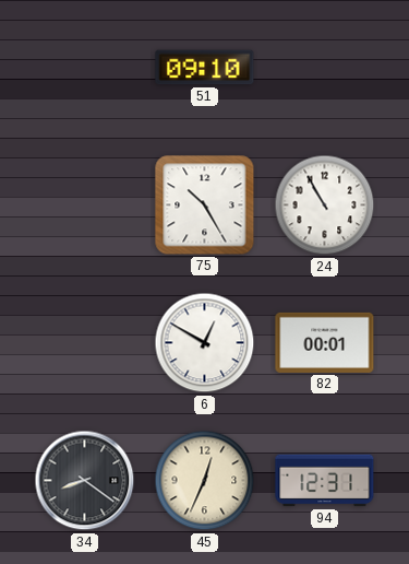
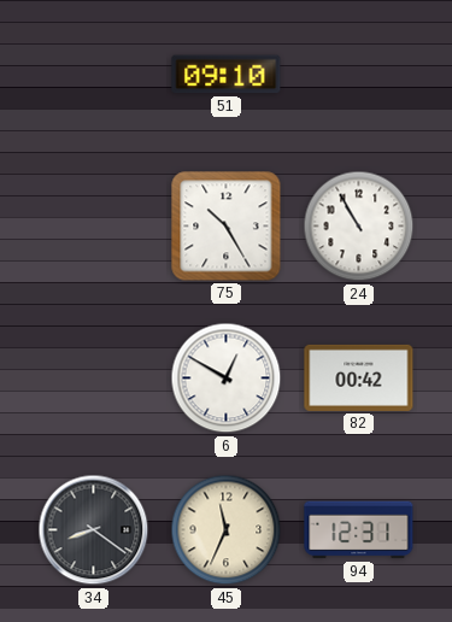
82: 00:01 -> 00:42 (359, 377)
45: 12:34 -> 11:34 (227, 530)
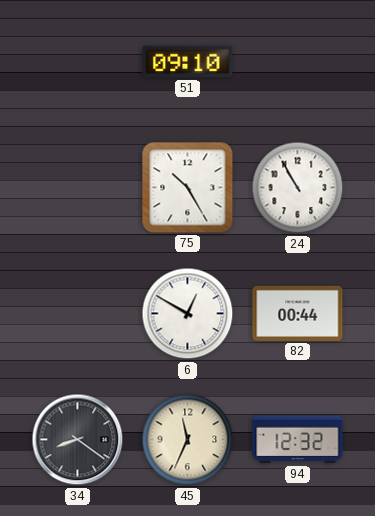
82: 00:42 -> 00:44 (298, 313)
94: 12:31 -> 12:32 (298, 440)
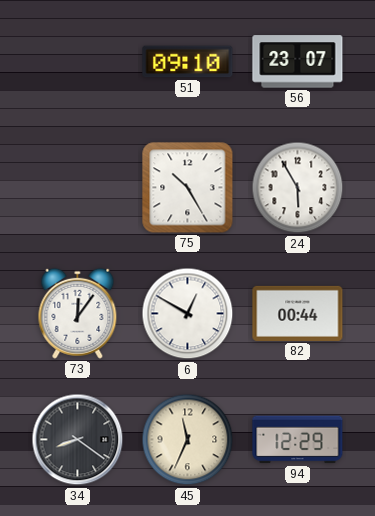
56: none -> 23:07 (298, 62)
24: 10:55 -> 5:55 (298, 188)
73: none -> 12:06 (78, 313)
94: 12:32 -> 12:29 (298, 440)
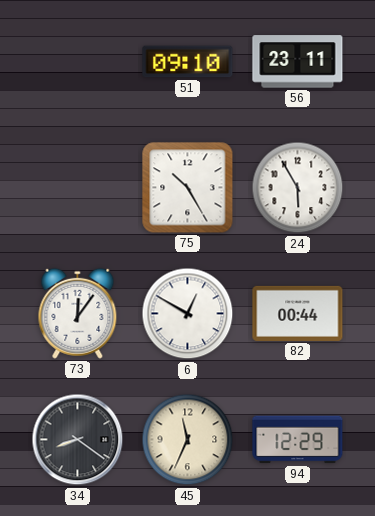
56: 23:07 -> 23:11 (298, 62)
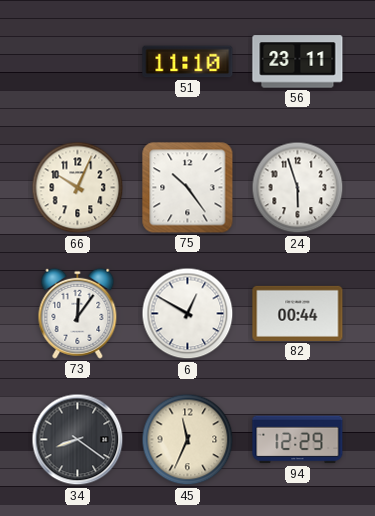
51: 09:10 -> 11:10 (188, 62)
66: none -> 10:04 (78, 188)
75: 10:25 -> 10:24 (188, 188)
24: 5:55 -> 5:57 (298, 188)
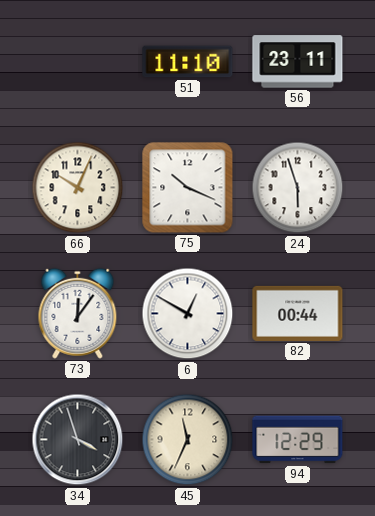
75: 10:24 -> 10:19 (188, 188)
34: 8:21 -> 3:57 (78, 440)
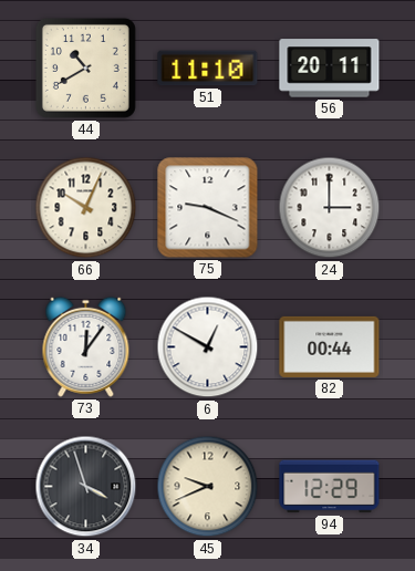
44: none -> 10:40 (85, 68)
56: 23:11 -> 20:11 (330, 69)
75: 10:19 -> 9:19 (208, 208)
24: 5:57 -> 3:00 (330, 208)
45: 11:34 -> 9:41 (208, 487)
